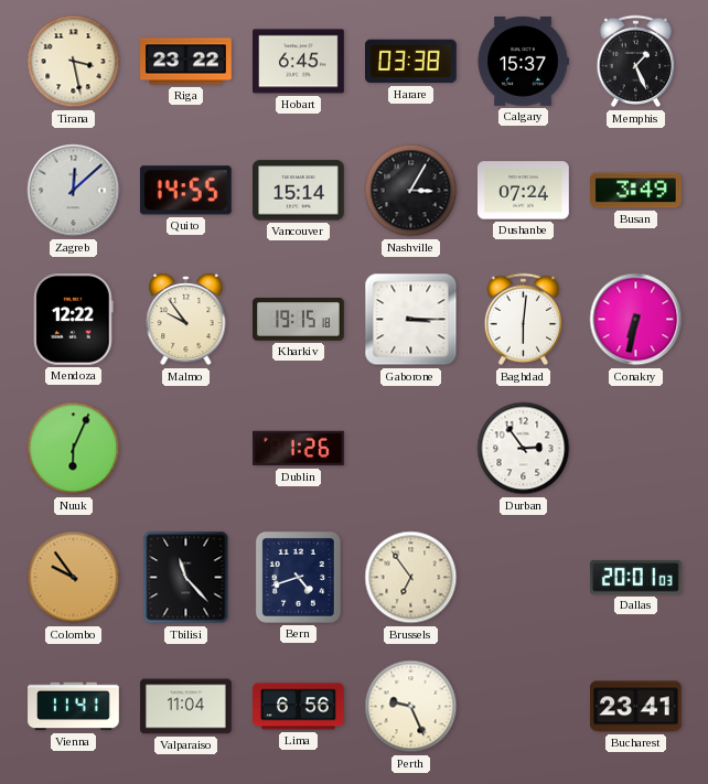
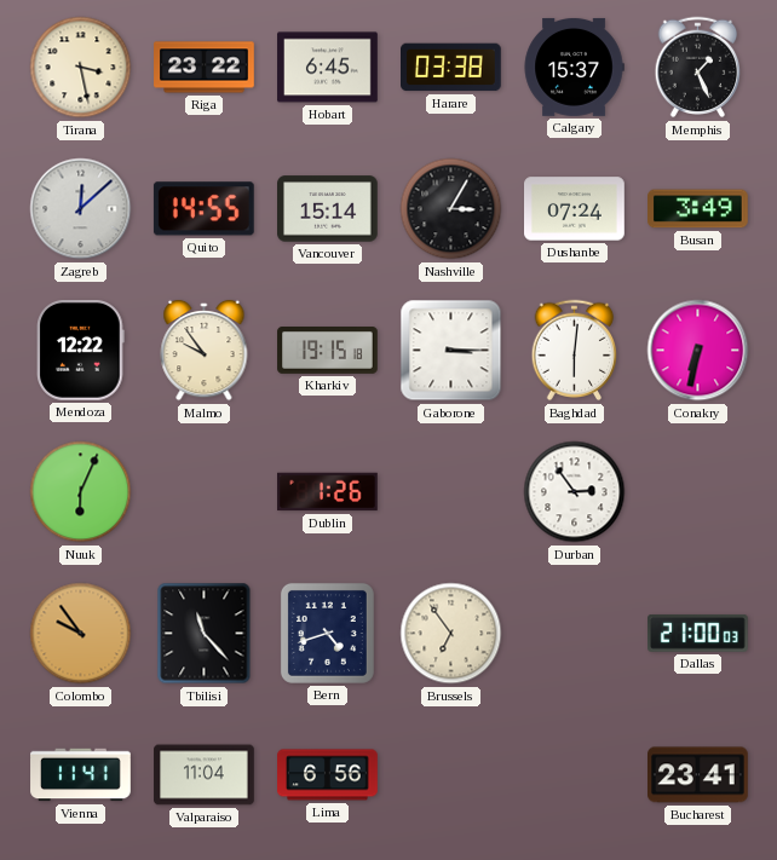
Dallas: 20:01 -> 21:00 (698, 634)
Perth: 9:26 -> none (411, 707)
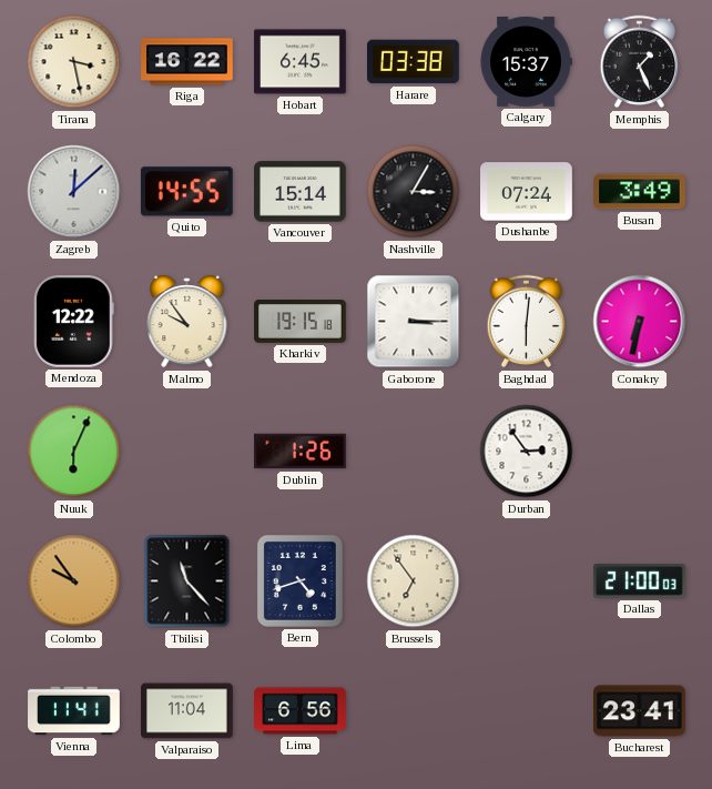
Riga: 23:22 -> 16:22 (187, 62)
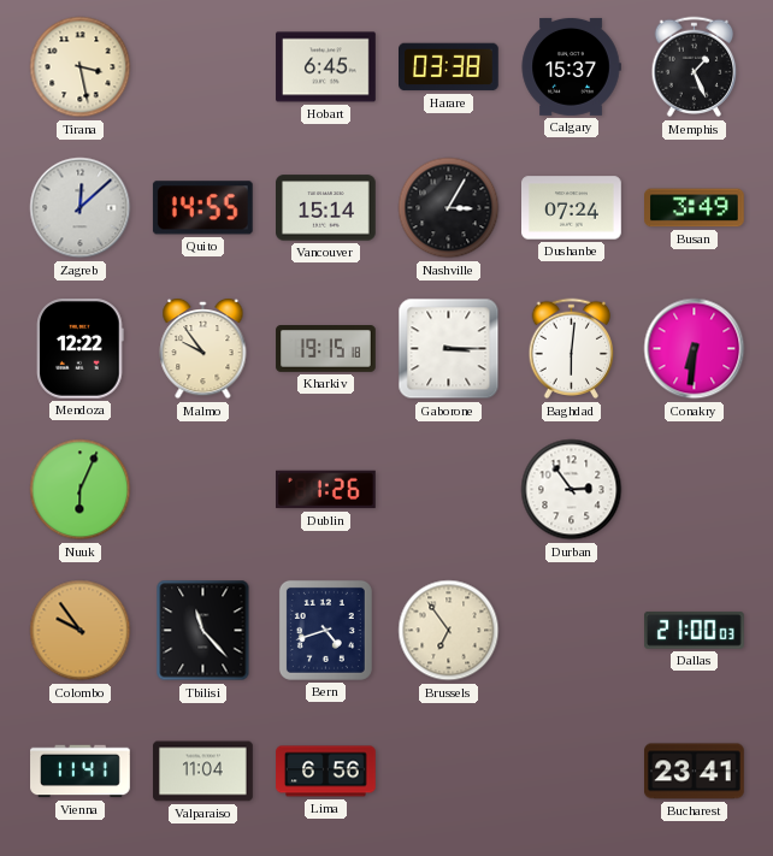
Riga: 16:22 -> none (187, 62)
Conakry: 6:32 -> 6:31 (695, 349)
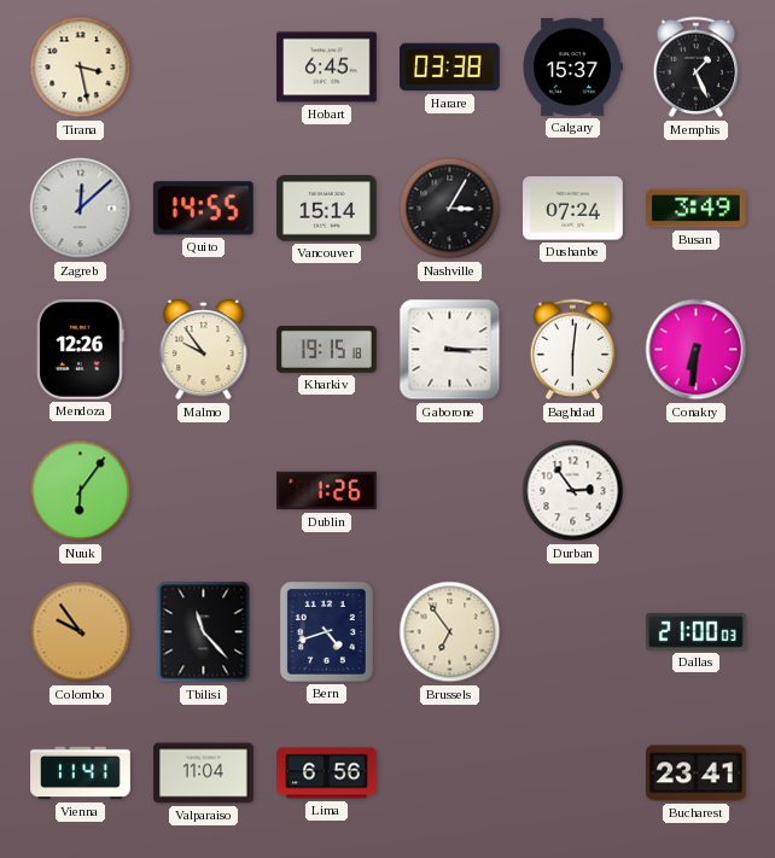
Mendoza: 12:22 -> 12:26 (81, 350)
Nuuk: 6:04 -> 6:06 (81, 491)
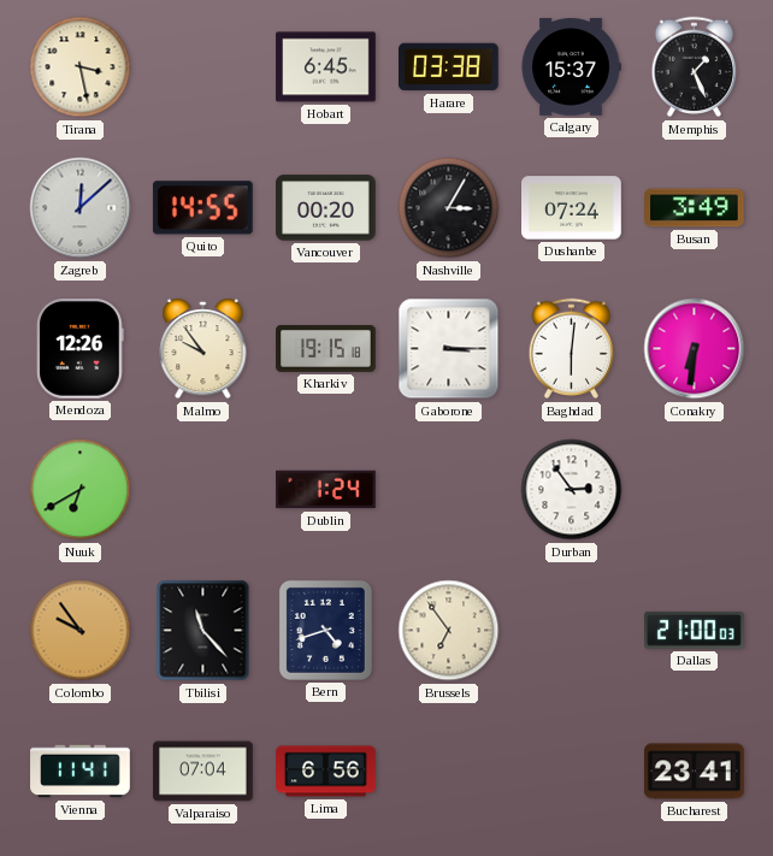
Vancouver: 15:14 -> 00:20 (326, 208)
Nuuk: 6:06 -> 6:40 (81, 490)
Dublin: 1:26 -> 1:24 (326, 490)
Valparaiso: 11:04 -> 07:04 (203, 772)
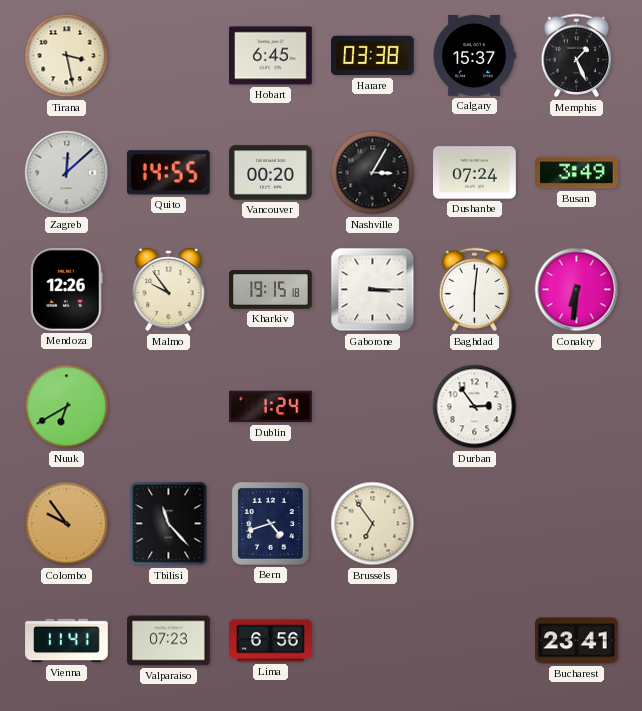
Dallas: 21:00 -> none (695, 631)
Valparaiso: 07:04 -> 07:23 (169, 641)
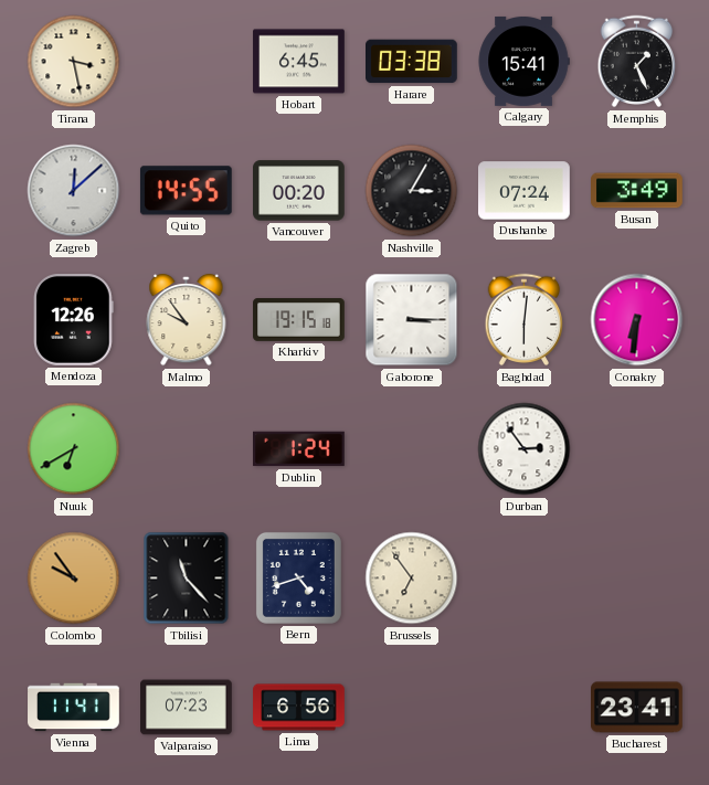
Calgary: 15:37 -> 15:41 (523, 61)
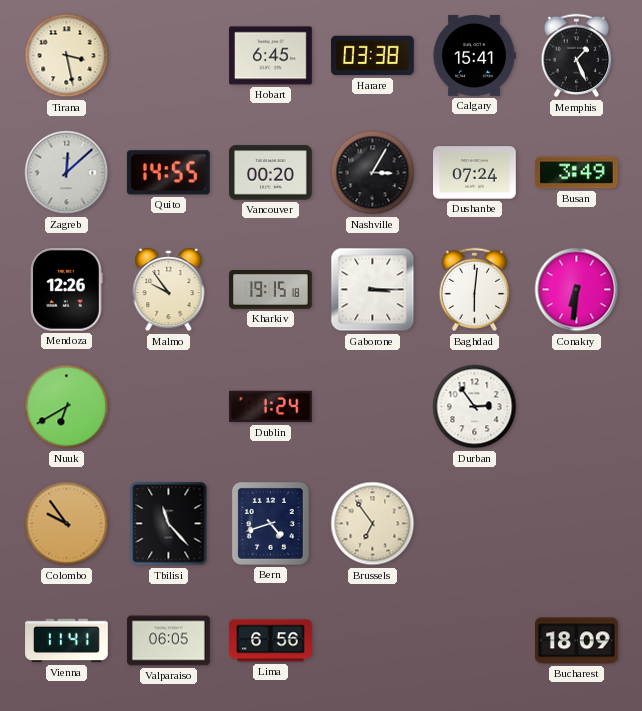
Valparaiso: 07:23 -> 06:05 (169, 641)
Bucharest: 23:41 -> 18:09 (577, 641)
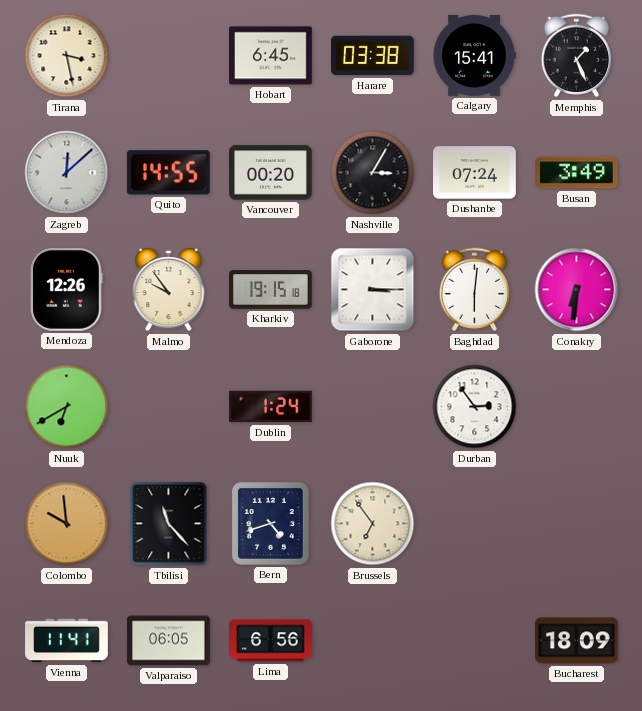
Colombo: 9:54 -> 9:59 (67, 524)
